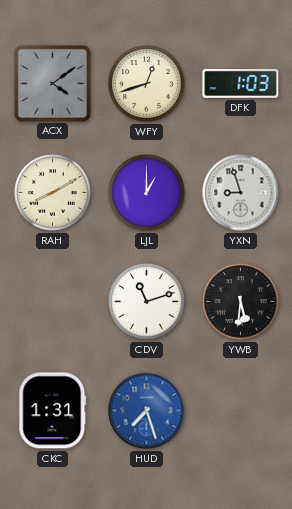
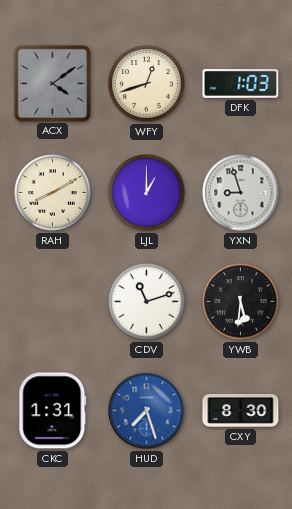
CXY: none -> 8:30 (241, 411)
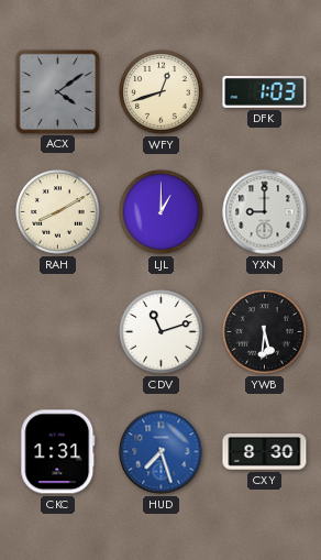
YXN: 8:57 -> 9:00 (265, 212)
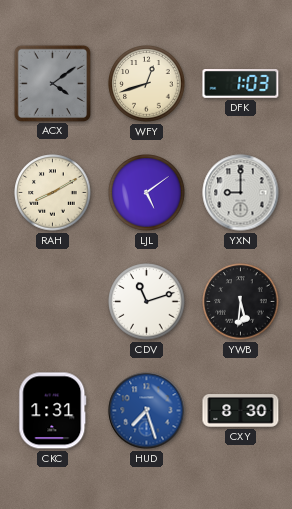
LJL: 1:00 -> 5:09 (147, 193)
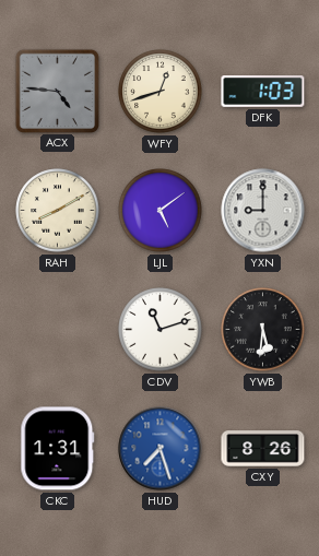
ACX: 4:09 -> 4:46 (57, 91)
CXY: 8:30 -> 8:26 (263, 449)
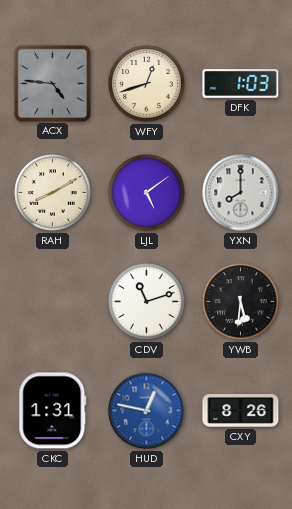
YXN: 9:00 -> 8:00 (241, 193)
HUD: 7:27 -> 12:47 (147, 411)
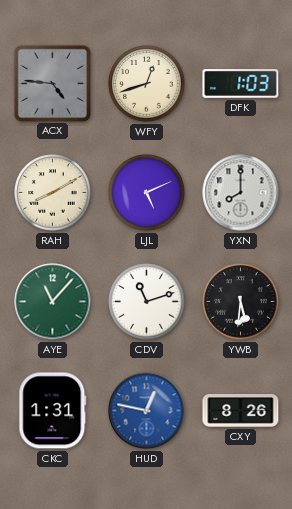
LJL: 5:09 -> 5:11 (147, 193)
AYE: none -> 11:07 (53, 302)
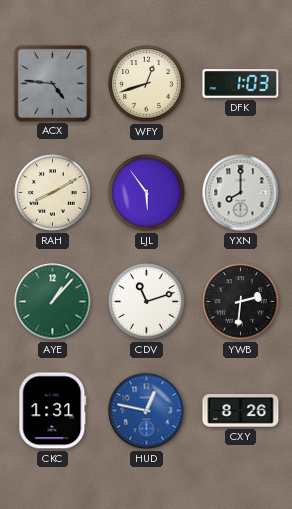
LJL: 5:11 -> 5:54 (147, 193)
AYE: 11:07 -> 1:07 (53, 302)
YWB: 5:31 -> 2:31 (241, 302)
